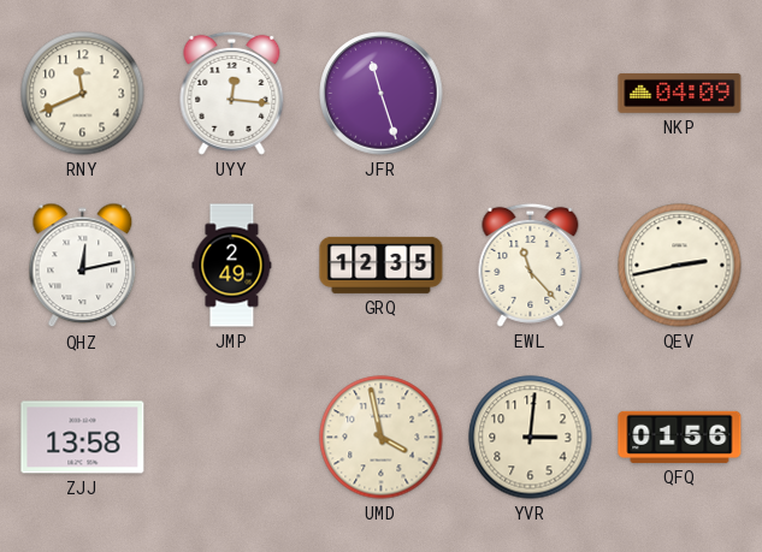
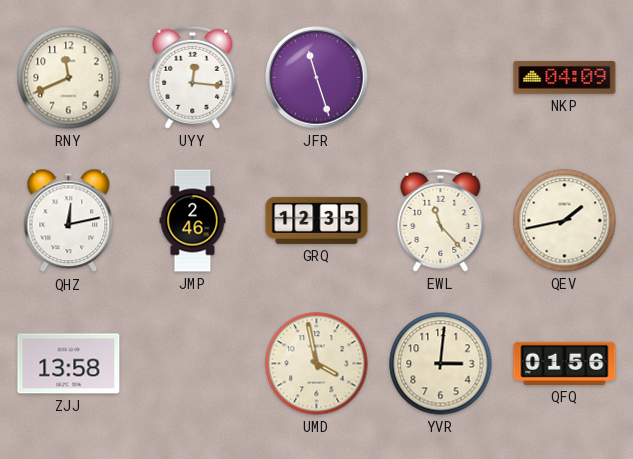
JMP: 2:49 -> 2:46 (193, 221)
QEV: 2:43 -> 1:43 (565, 221)
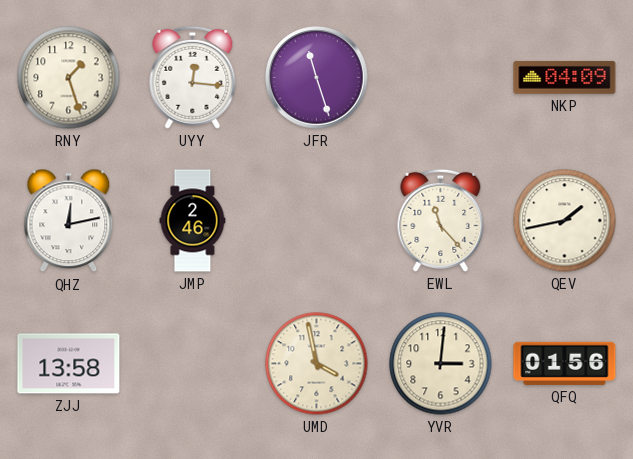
RNY: 11:41 -> 1:27 (69, 78)
GRQ: 12:35 -> none (317, 220)
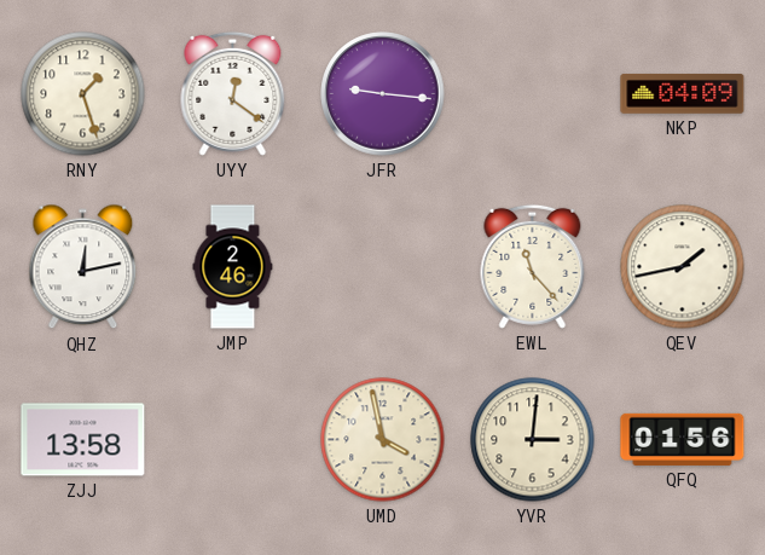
UYY: 12:16 -> 12:21 (233, 93)
JFR: 11:27 -> 9:16 (383, 94)
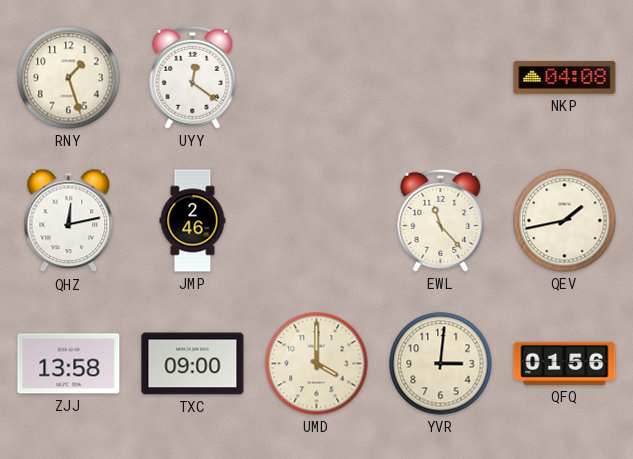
JFR: 9:16 -> none (383, 94)
NKP: 04:09 -> 04:08 (565, 77)
TXC: none -> 09:00 (193, 364)
UMD: 3:58 -> 4:00 (317, 364)
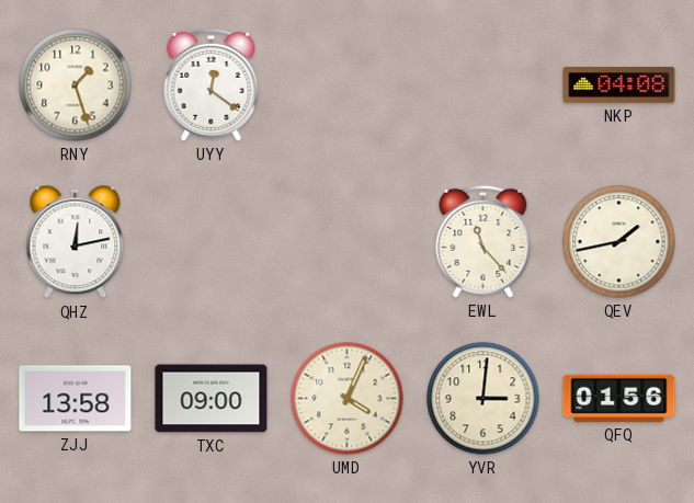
JMP: 2:46 -> none (193, 221)
UMD: 4:00 -> 4:04 (348, 399)
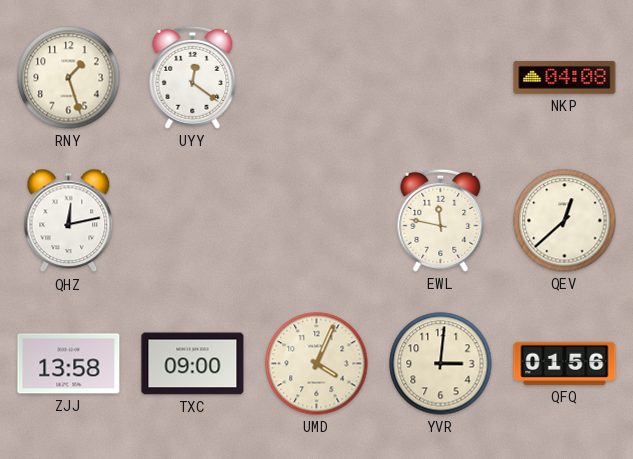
EWL: 11:23 -> 11:47 (441, 220)
QEV: 1:43 -> 12:38 (565, 221)
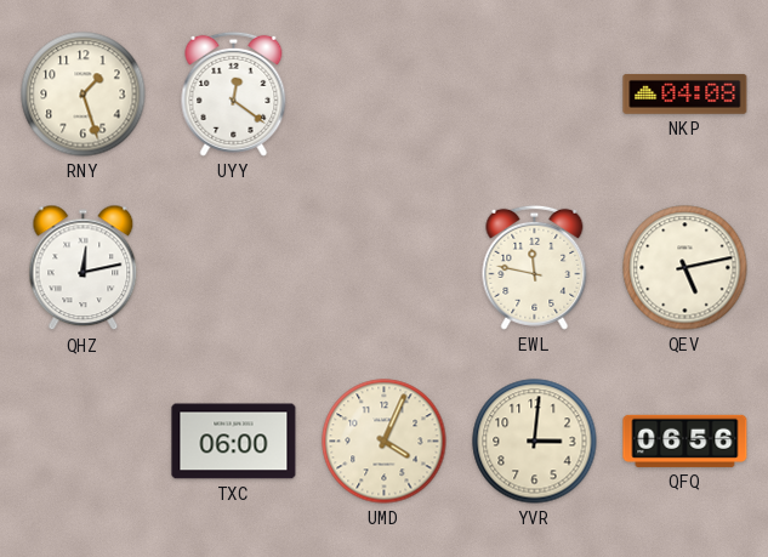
QEV: 12:38 -> 5:13 (685, 268)
ZJJ: 13:58 -> none (69, 364)
TXC: 09:00 -> 06:00 (234, 442)
QFQ: 01:56 -> 06:56 (685, 441)
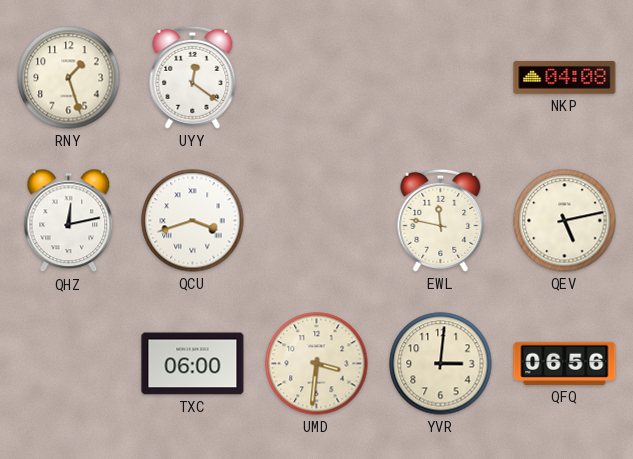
QCU: none -> 3:42 (193, 221)
UMD: 4:04 -> 3:31 (317, 364)
